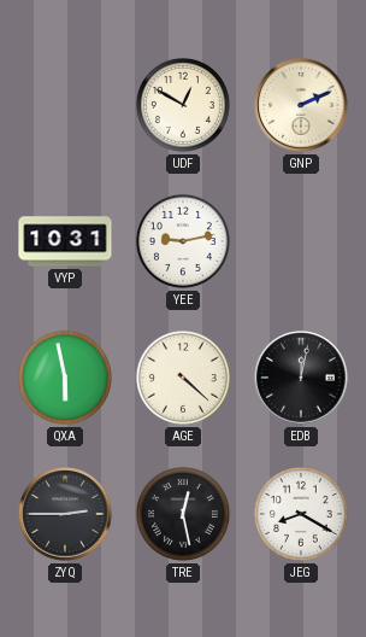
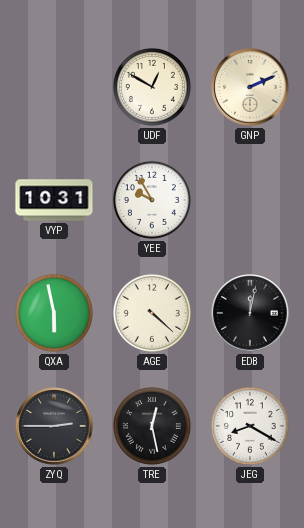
YEE: 9:13 -> 9:55 (152, 200)
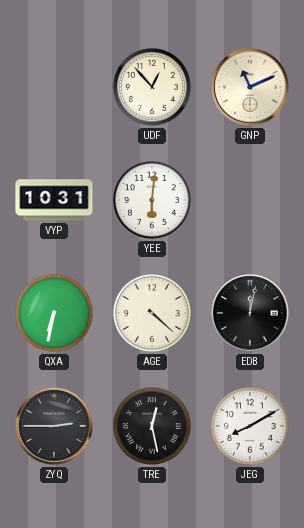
UDF: 12:50 -> 12:53 (152, 87)
GNP: 2:11 -> 11:11 (250, 87)
YEE: 9:55 -> 6:01 (152, 200)
QXA: 5:58 -> 6:32 (54, 313)
JEG: 8:20 -> 8:10 (250, 426)
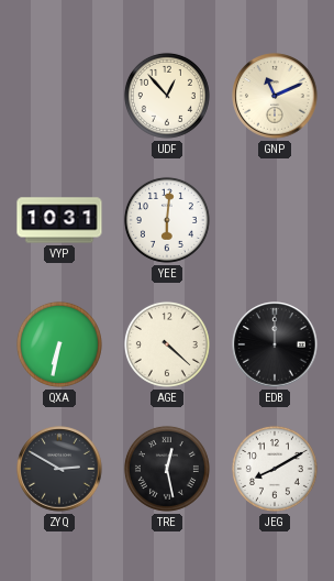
EDB: 12:02 -> 12:00 (275, 344)
ZYQ: 2:45 -> 2:50 (59, 469)
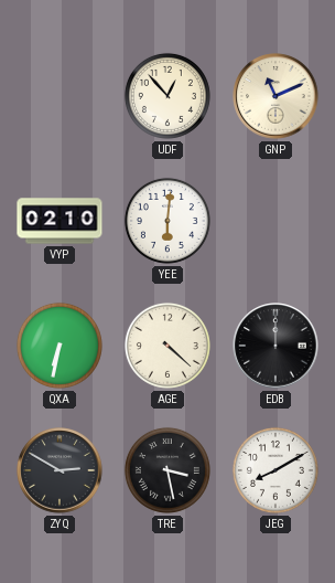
VYP: 10:31 -> 02:10 (60, 221)
TRE: 12:28 -> 3:28 (167, 470)
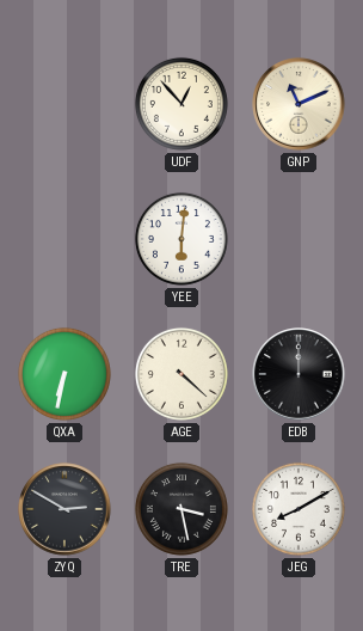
VYP: 02:10 -> none (60, 221)
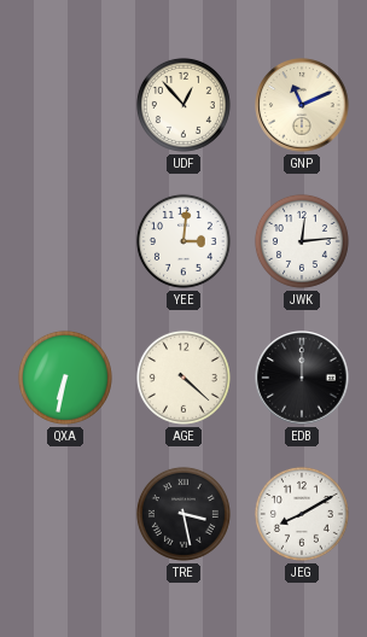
YEE: 6:01 -> 3:01 (183, 241)
JWK: none -> 12:14 (302, 241)
ZYQ: 2:50 -> none (64, 509)
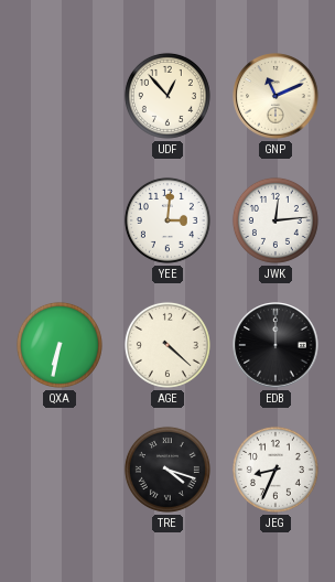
TRE: 3:28 -> 4:18 (167, 470)
JEG: 8:10 -> 8:34 (275, 470)
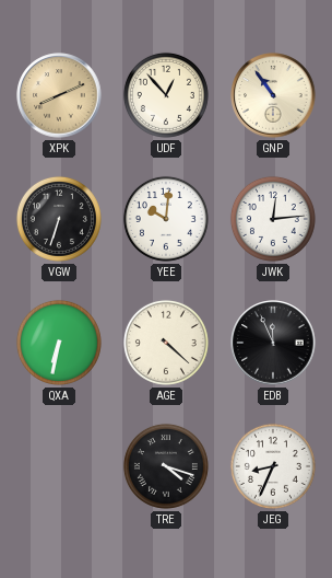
XPK: none -> 8:11 (59, 95)
GNP: 11:11 -> 10:54 (273, 95)
VGW: none -> 6:33 (59, 219)
YEE: 3:01 -> 10:01 (166, 219)
EDB: 12:00 -> 11:56 (273, 343)
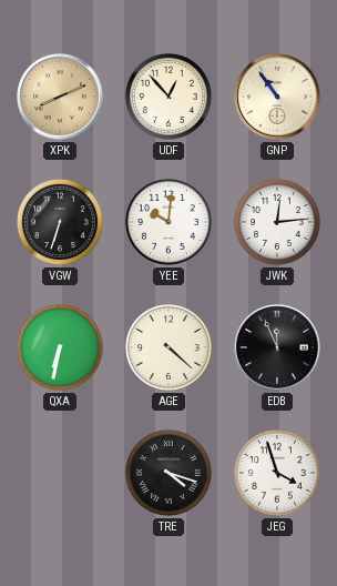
JEG: 8:34 -> 3:57 (277, 473)
